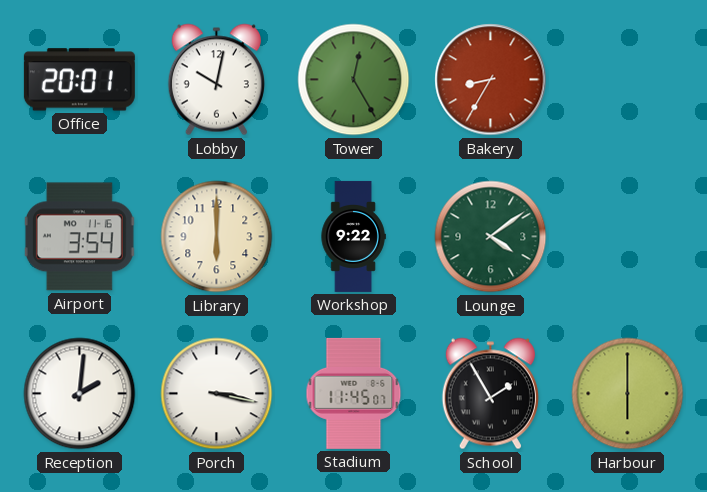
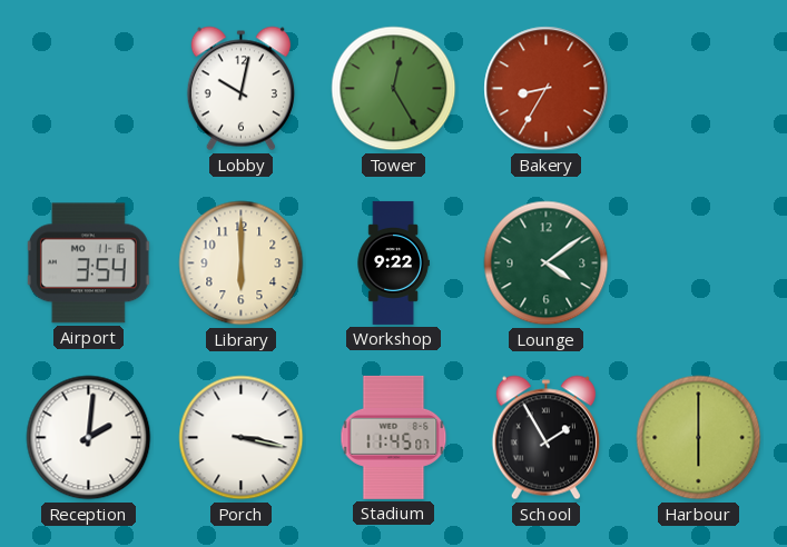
Office: 20:01 -> none (79, 80)
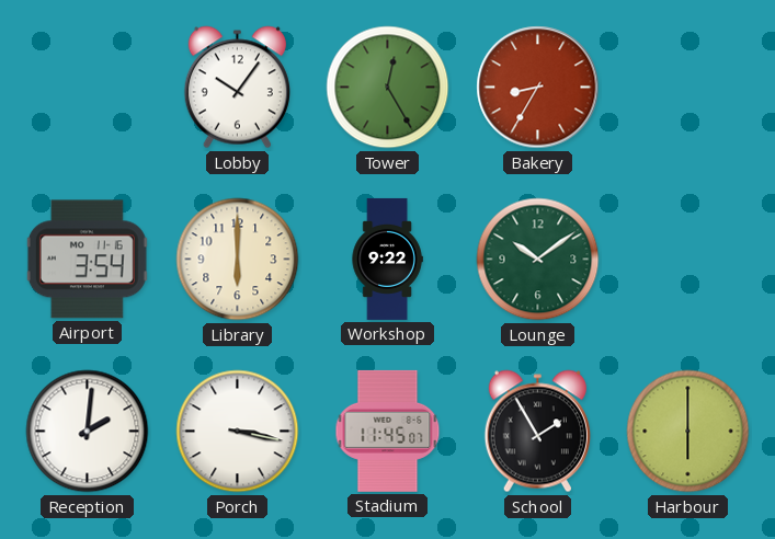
Lobby: 10:02 -> 10:06 (237, 88)
Lounge: 4:09 -> 10:09 (538, 260)
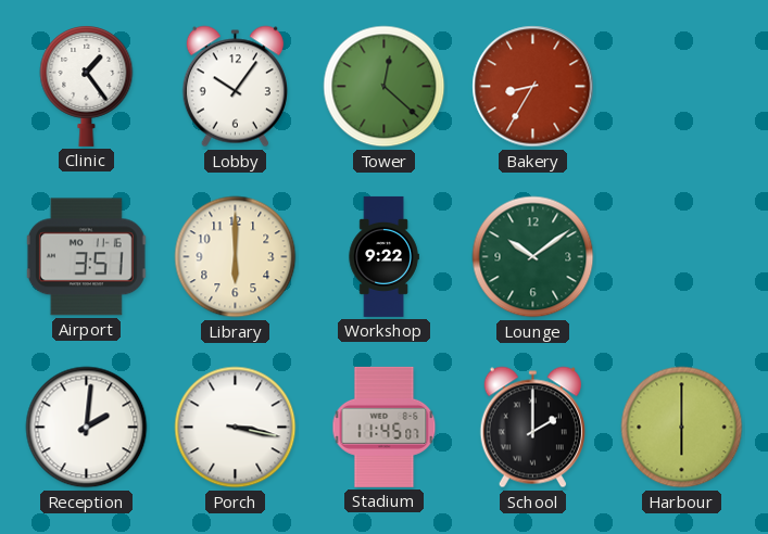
Clinic: none -> 1:24 (87, 87)
Tower: 12:25 -> 12:22 (385, 87)
Airport: 3:54 -> 3:51 (86, 257)
School: 1:55 -> 2:00 (532, 428)
